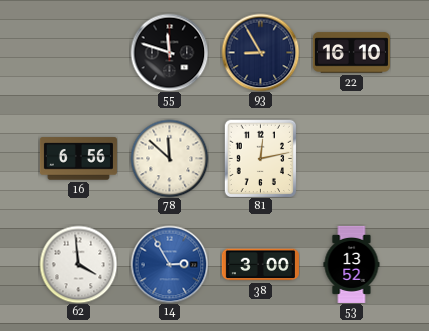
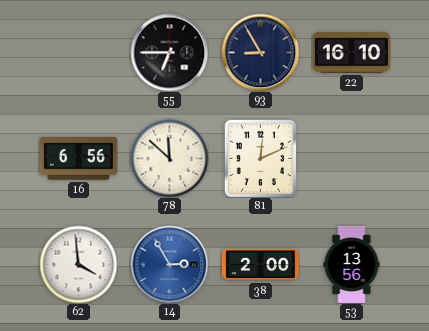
55: 11:48 -> 6:45 (169, 52)
81: 12:13 -> 12:11 (261, 158)
38: 3:00 -> 2:00 (260, 265)
53: 13:52 -> 13:56 (352, 264)
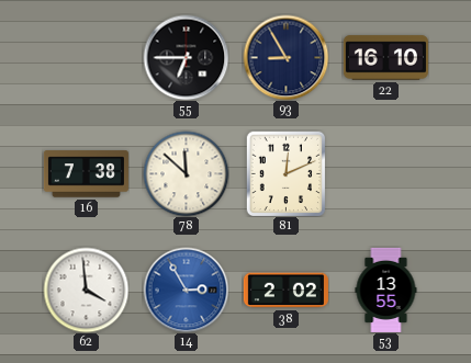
16: 6:56 -> 7:38 (86, 174)
38: 2:00 -> 2:02 (285, 291)
53: 13:56 -> 13:55 (386, 290)
